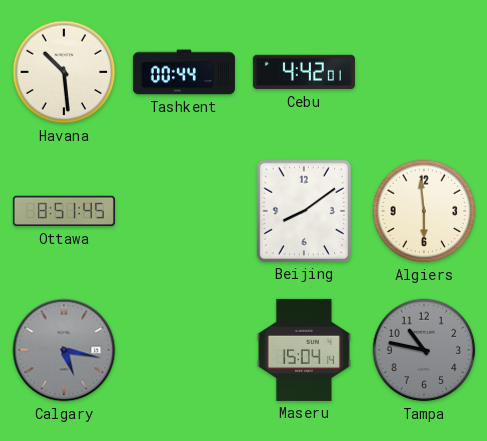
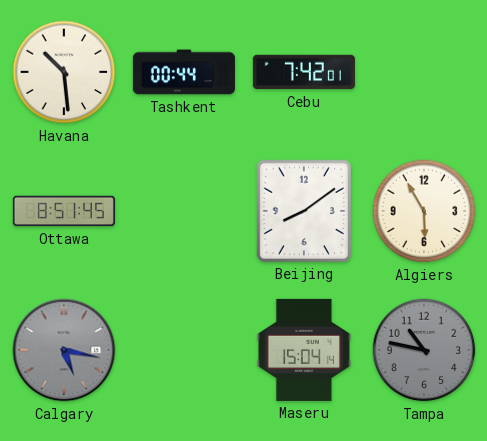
Cebu: 4:42 -> 7:42 (304, 72)
Algiers: 5:59 -> 5:55 (424, 211)
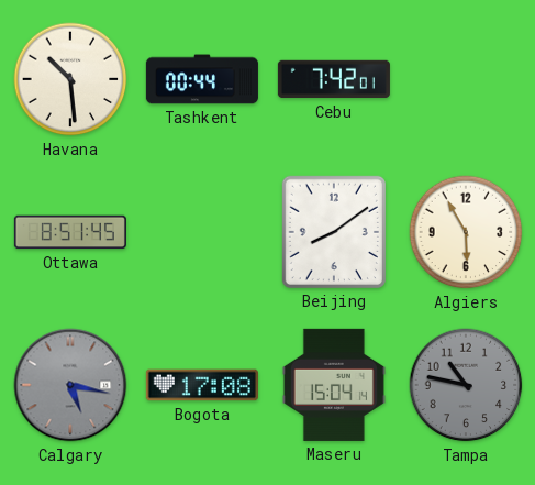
Bogota: none -> 17:08 (202, 385)
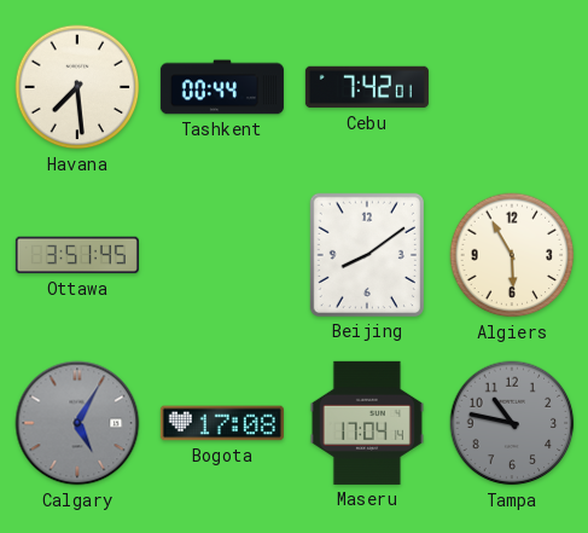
Havana: 10:29 -> 7:29 (77, 87)
Ottawa: 8:51 -> 3:51 (77, 255)
Calgary: 5:17 -> 5:05 (77, 423)
Maseru: 15:04 -> 17:04 (367, 423)
